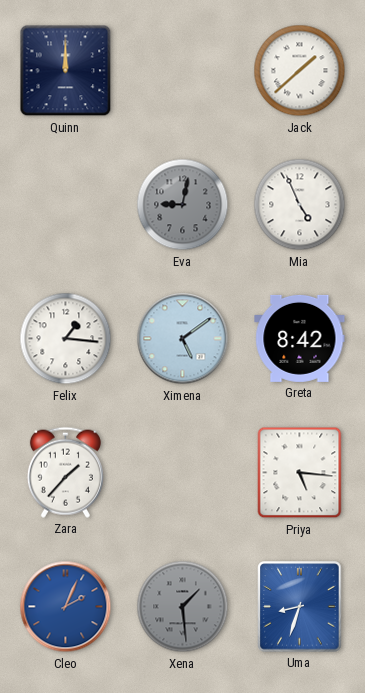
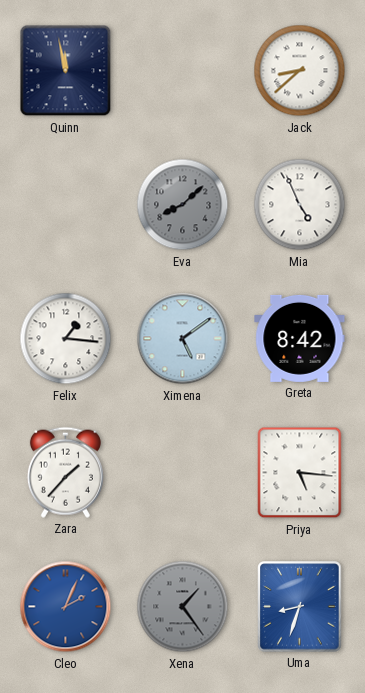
Quinn: 12:00 -> 11:58 (66, 71)
Jack: 1:38 -> 8:38 (300, 71)
Eva: 9:02 -> 8:08 (183, 205)
Xena: 1:29 -> 1:24 (183, 607)
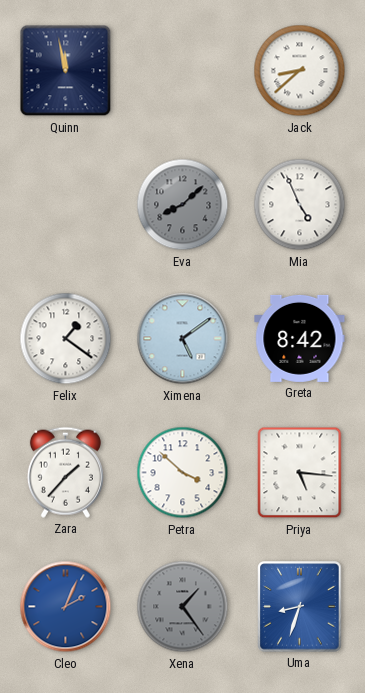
Felix: 1:16 -> 1:21 (66, 339)
Petra: none -> 3:52 (183, 473)
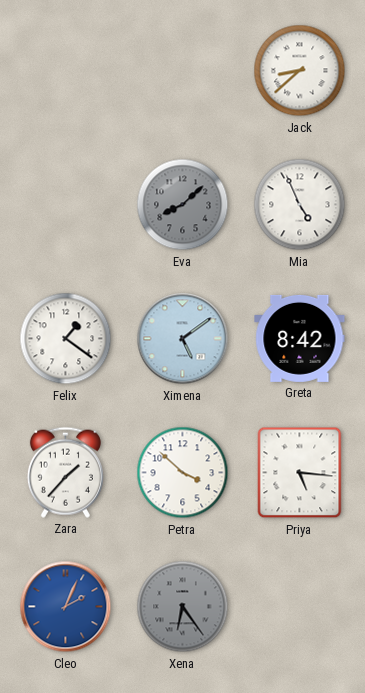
Quinn: 11:58 -> none (66, 71)
Xena: 1:24 -> 6:24 (183, 607)
Uma: 8:33 -> none (300, 607)
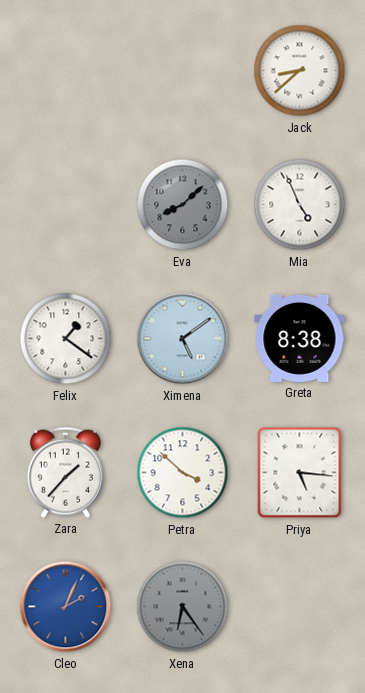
Greta: 8:42 -> 8:38 (300, 338)
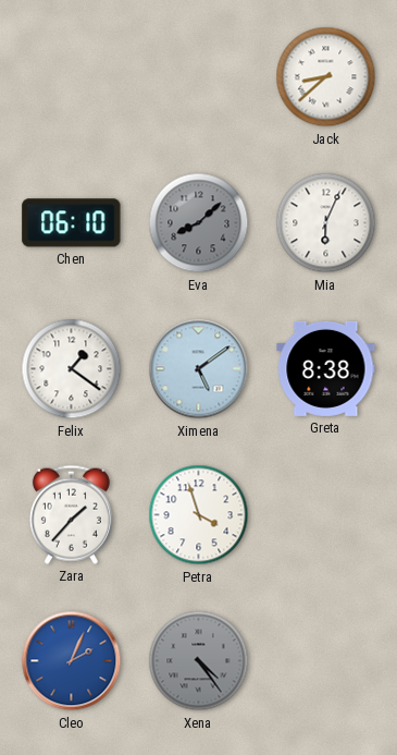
Chen: none -> 06:10 (72, 223)
Mia: 4:56 -> 6:04 (326, 223)
Petra: 3:52 -> 3:57 (199, 515)
Priya: 5:16 -> none (300, 473)
Xena: 6:24 -> 4:24 (199, 661)
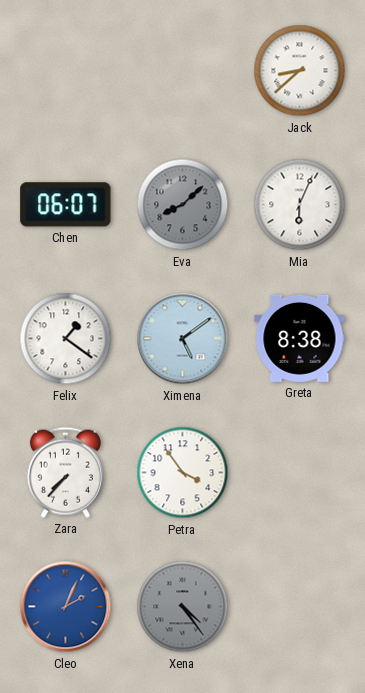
Chen: 06:10 -> 06:07 (66, 205)
Zara: 1:37 -> 7:37 (65, 472)
Petra: 3:57 -> 3:54 (183, 473)
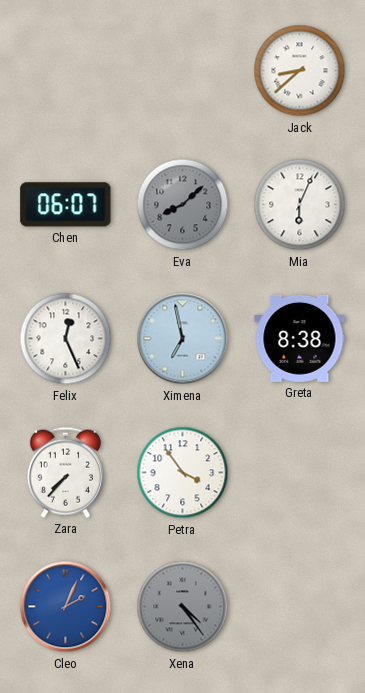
Felix: 1:21 -> 12:26 (66, 339)
Ximena: 5:09 -> 6:58 (183, 339)
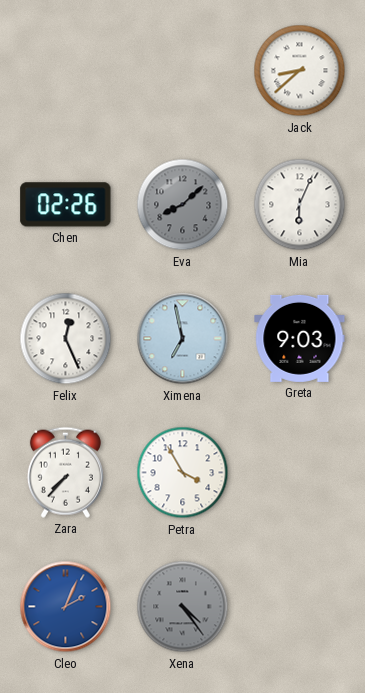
Chen: 06:07 -> 02:26 (66, 205)
Greta: 8:38 -> 9:03 (300, 338)
Petra: 3:54 -> 3:55 (183, 473)
